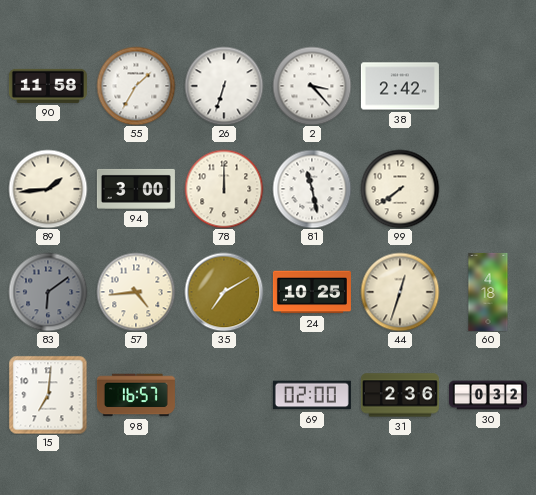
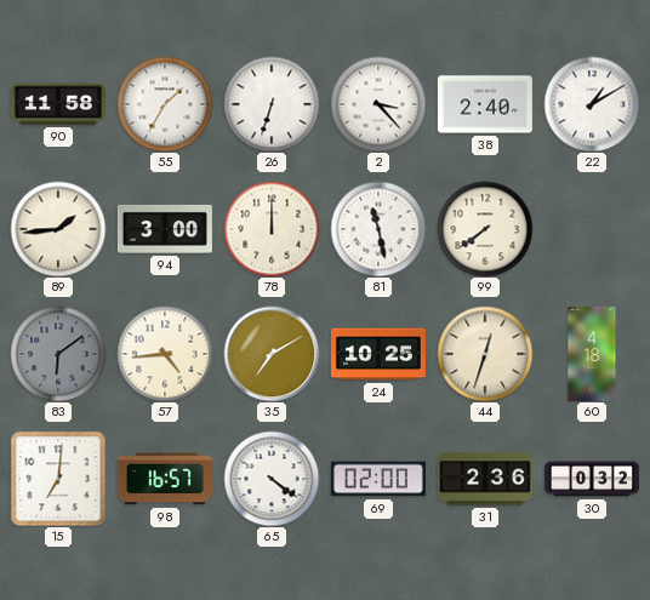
38: 2:42 -> 2:40 (485, 104)
22: none -> 1:10 (592, 104)
65: none -> 4:21 (272, 479)
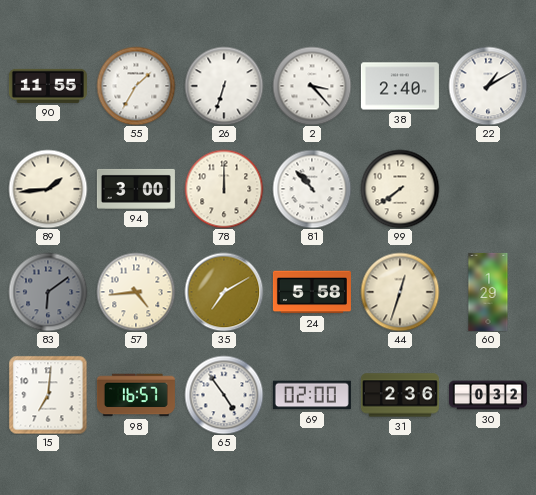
90: 11:58 -> 11:55 (48, 86)
81: 11:28 -> 10:53 (312, 189)
24: 10:25 -> 5:58 (312, 292)
60: 4:18 -> 1:29 (488, 292)
65: 4:21 -> 4:54 (224, 395)
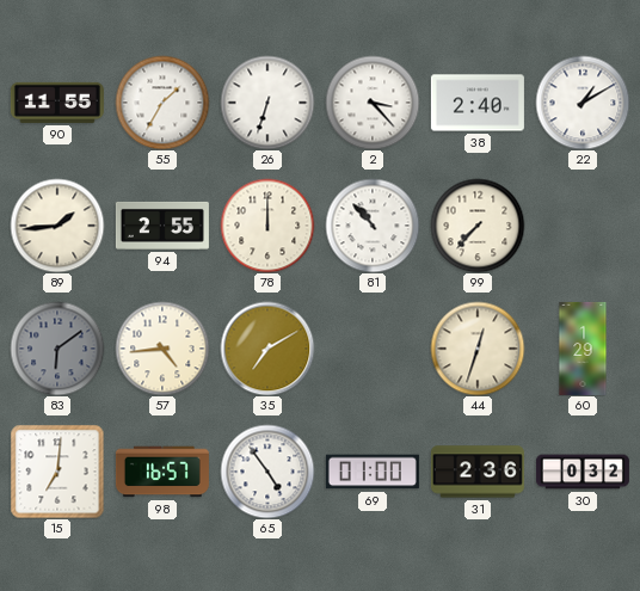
94: 3:00 -> 2:55 (162, 226)
99: 7:39 -> 7:37 (478, 226)
24: 5:58 -> none (312, 292)
69: 02:00 -> 01:00 (373, 472)
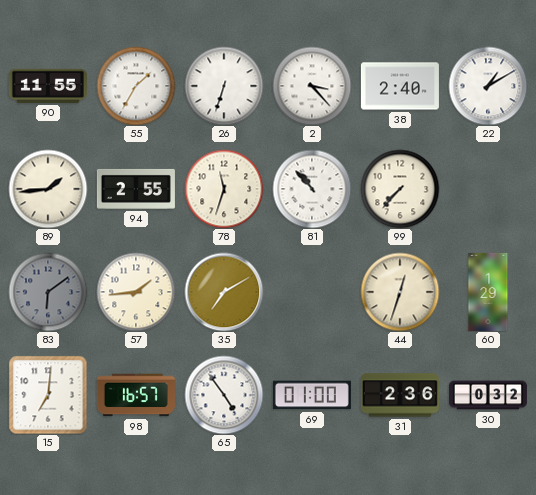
78: 12:00 -> 11:33 (224, 189)
57: 4:44 -> 1:44 (136, 292)
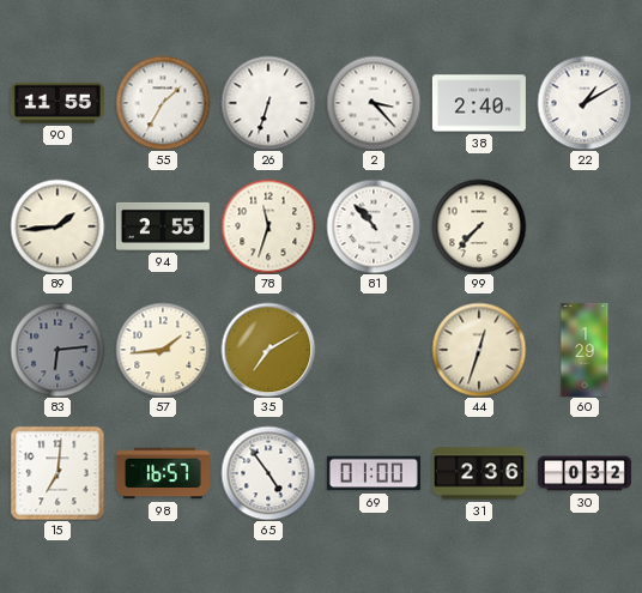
83: 6:09 -> 6:14 (57, 350)
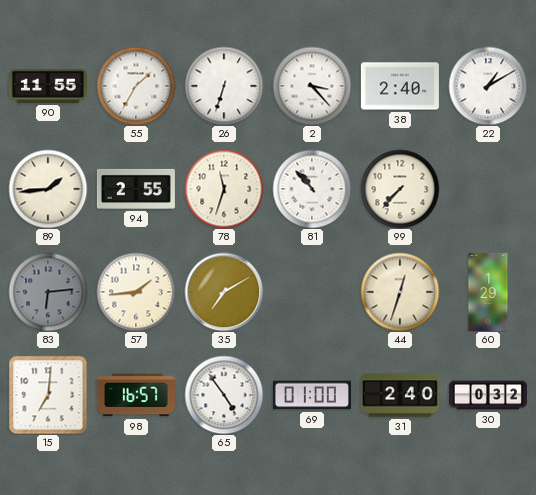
31: 2:36 -> 2:40 (400, 395)
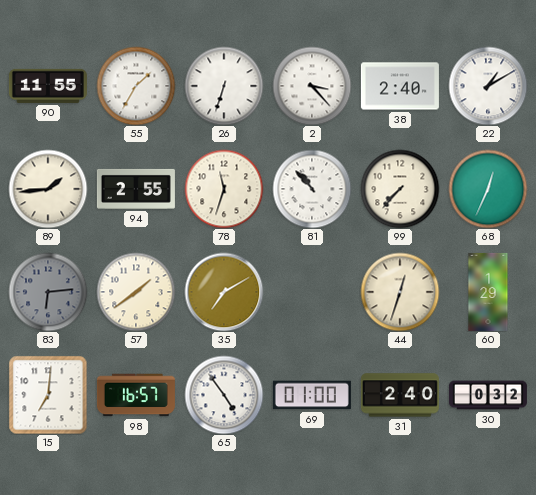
68: none -> 12:34 (488, 189)
57: 1:44 -> 1:39 (136, 292)
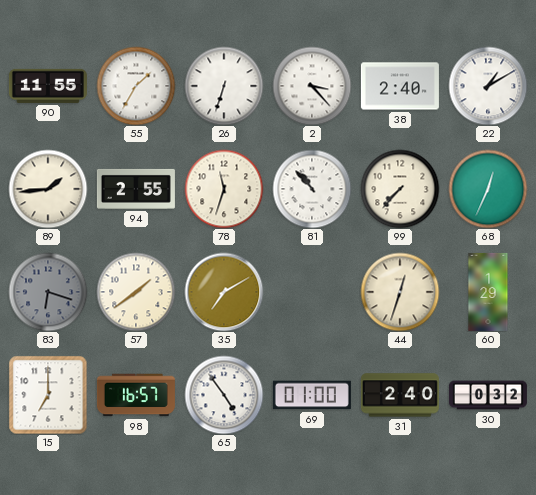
83: 6:14 -> 6:18 (48, 292)
15: 7:01 -> 7:00 (48, 395)
